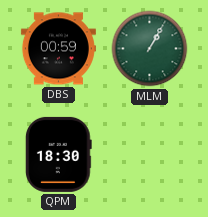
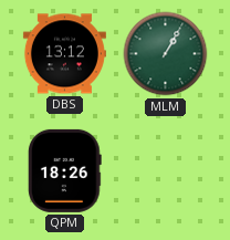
DBS: 00:59 -> 13:12 (64, 54)
QPM: 18:30 -> 18:26 (64, 170)
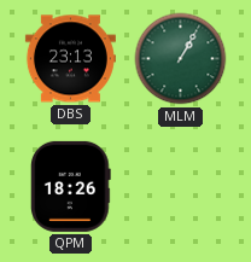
DBS: 13:12 -> 23:13 (70, 59)
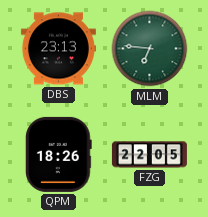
MLM: 1:05 -> 6:46 (150, 49)
FZG: none -> 22:05 (149, 155)
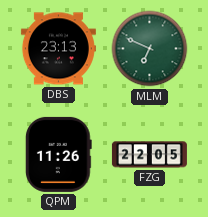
MLM: 6:46 -> 6:49 (150, 49)
QPM: 18:26 -> 11:26 (58, 154)
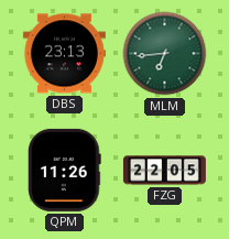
MLM: 6:49 -> 6:44 (165, 54)
